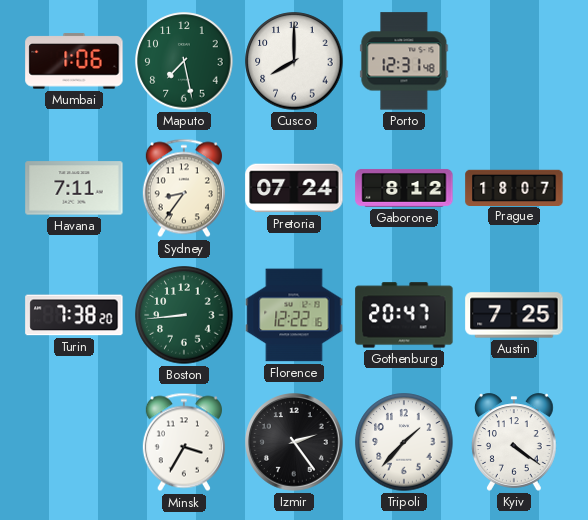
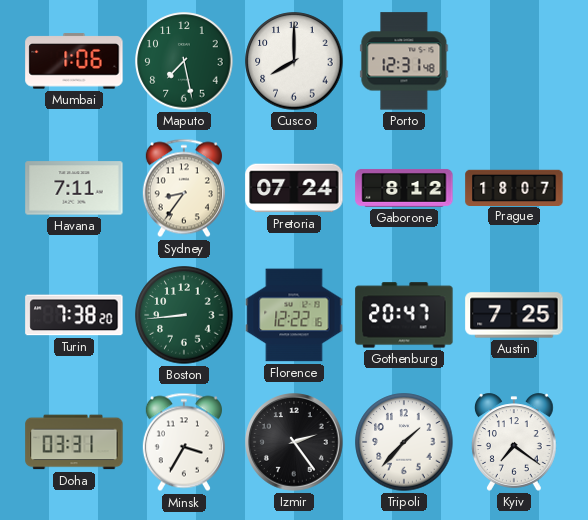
Doha: none -> 03:31 (74, 442)
Kyiv: 4:21 -> 7:21 (515, 442)
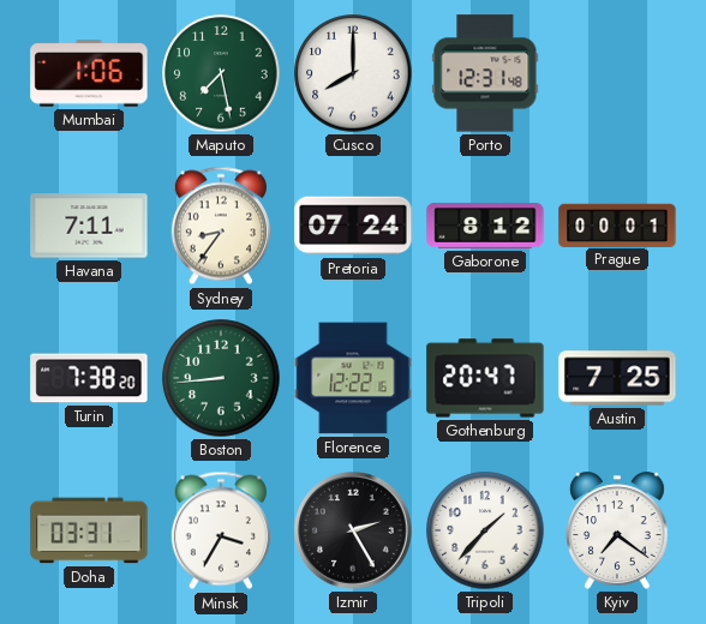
Prague: 18:07 -> 00:01 (617, 224)
Izmir: 2:24 -> 2:25 (353, 530)
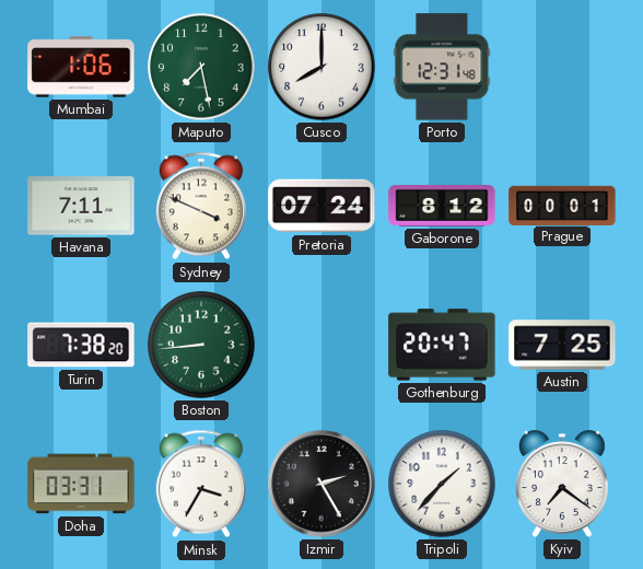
Sydney: 8:36 -> 3:49 (201, 206)
Florence: 12:22 -> none (353, 378)
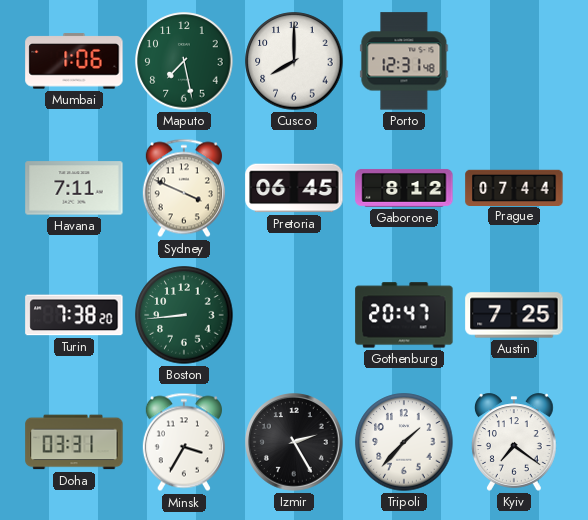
Pretoria: 07:24 -> 06:45 (294, 188)
Prague: 00:01 -> 07:44 (514, 187)
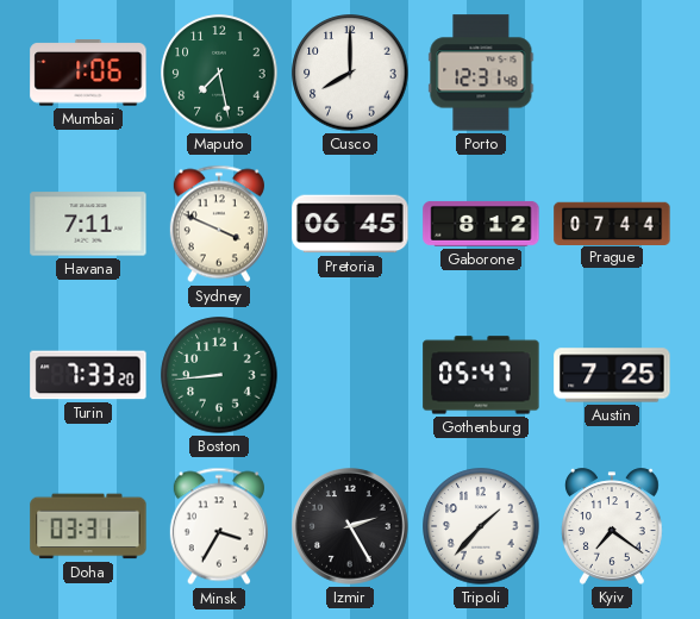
Turin: 7:38 -> 7:33 (88, 375)
Gothenburg: 20:47 -> 05:47 (481, 375)
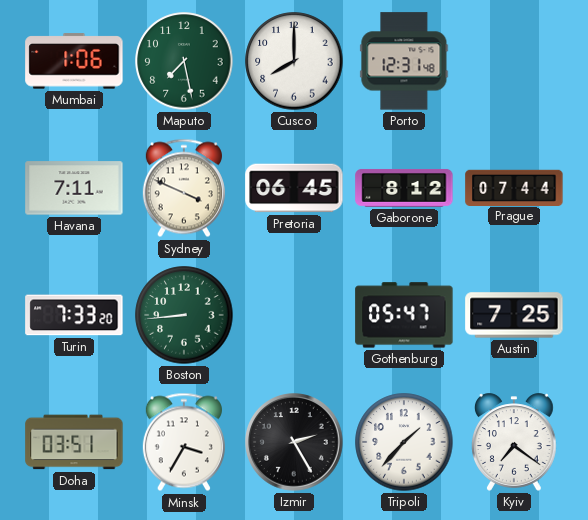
Doha: 03:31 -> 03:51 (74, 442)
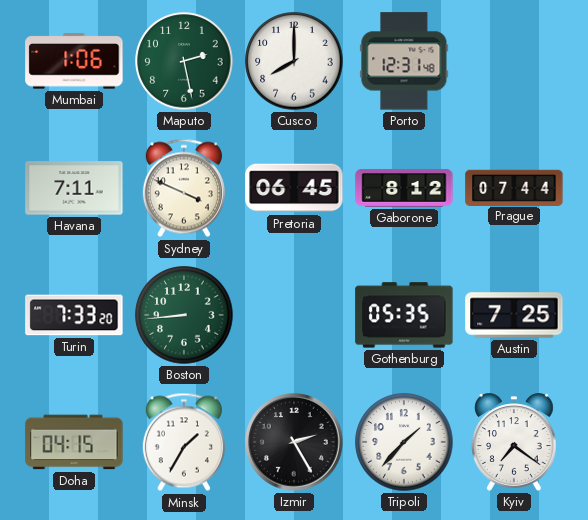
Maputo: 7:28 -> 2:28 (184, 61)
Gothenburg: 05:47 -> 05:35 (404, 315)
Doha: 03:51 -> 04:15 (74, 442)
Minsk: 3:35 -> 1:35 (184, 442)
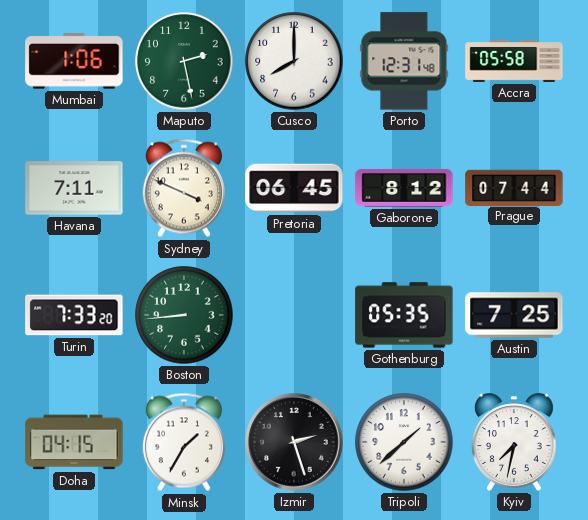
Accra: none -> 05:58 (514, 61)
Izmir: 2:25 -> 2:27 (294, 442)
Tripoli: 1:37 -> 1:38 (404, 442)
Kyiv: 7:21 -> 7:32 (515, 442)
